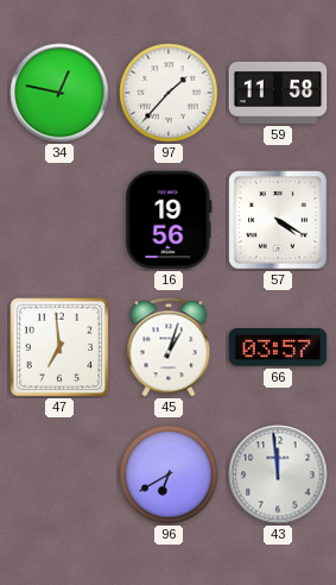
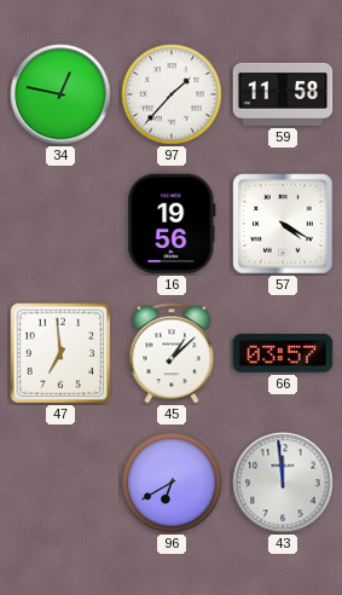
45: 1:03 -> 1:08 (172, 353)
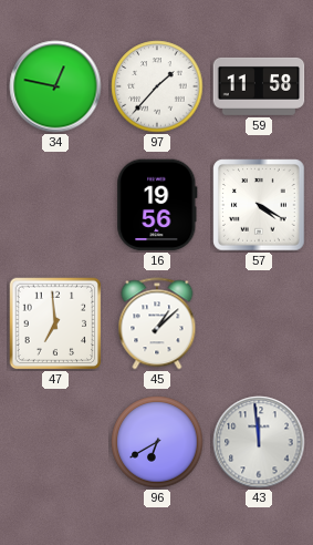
66: 03:57 -> none (283, 354)
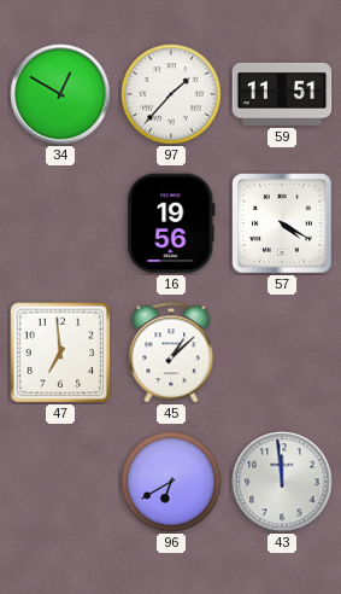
34: 12:47 -> 12:50 (60, 94)
59: 11:58 -> 11:51 (282, 94)
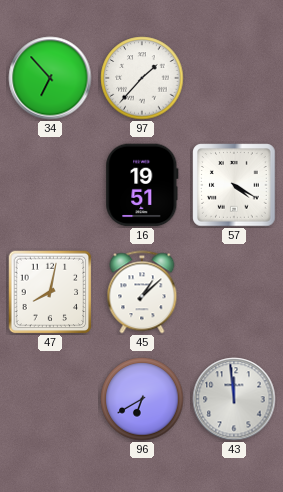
34: 12:50 -> 6:53 (50, 78)
59: 11:51 -> none (282, 94)
16: 19:56 -> 19:51 (142, 185)
47: 6:59 -> 8:02 (50, 292)
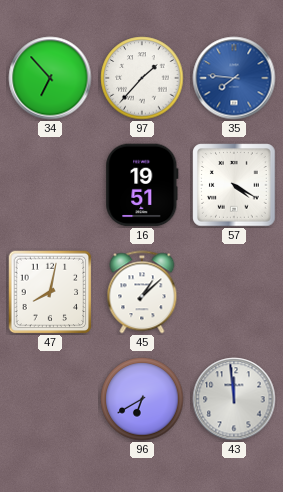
35: none -> 7:46 (234, 78)
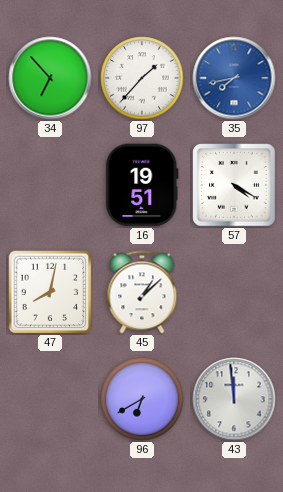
35: 7:46 -> 7:43 (234, 78)
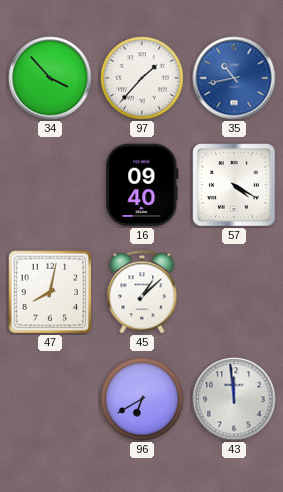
34: 6:53 -> 3:53 (50, 78)
35: 7:43 -> 10:43 (234, 78)
16: 19:51 -> 09:40 (142, 185)
